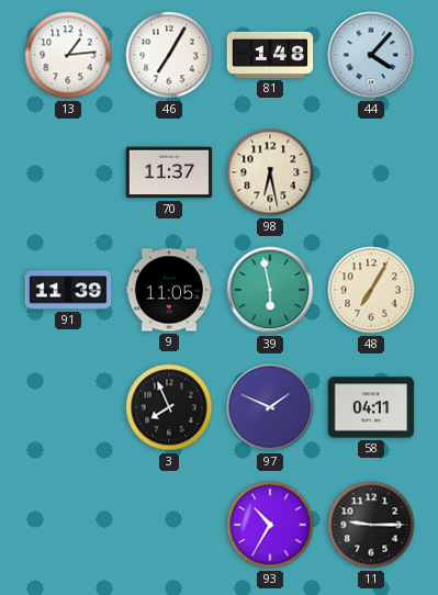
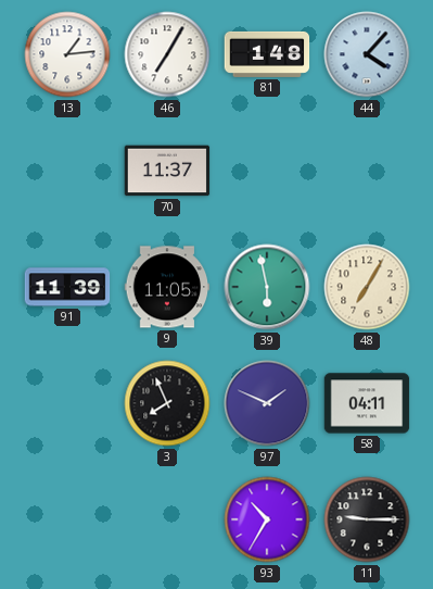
98: 6:28 -> none (270, 172)
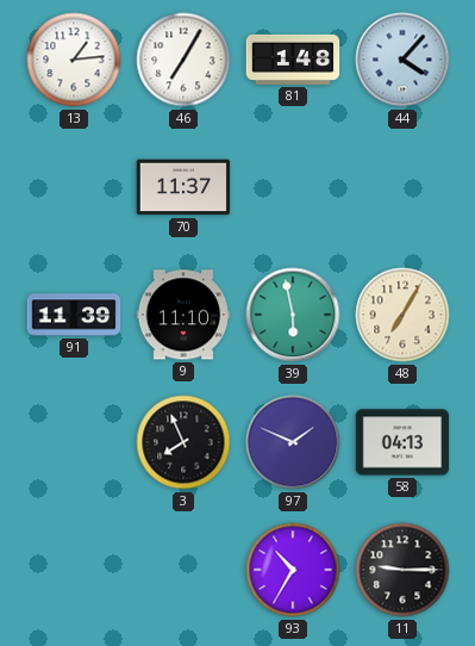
9: 11:05 -> 11:10 (183, 315)
58: 04:11 -> 04:13 (402, 442)
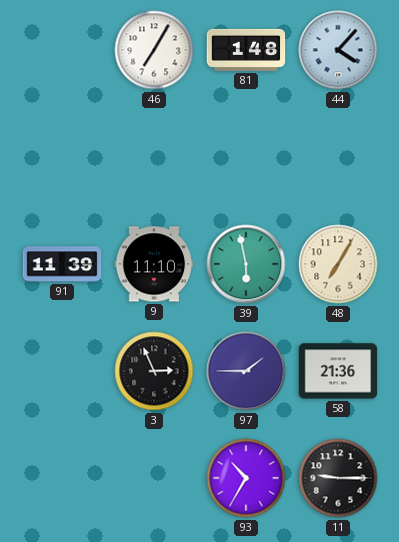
13: 1:14 -> none (74, 60)
70: 11:37 -> none (183, 187)
3: 7:56 -> 2:56 (154, 371)
97: 1:49 -> 1:45 (246, 371)
58: 04:13 -> 21:36 (338, 371)
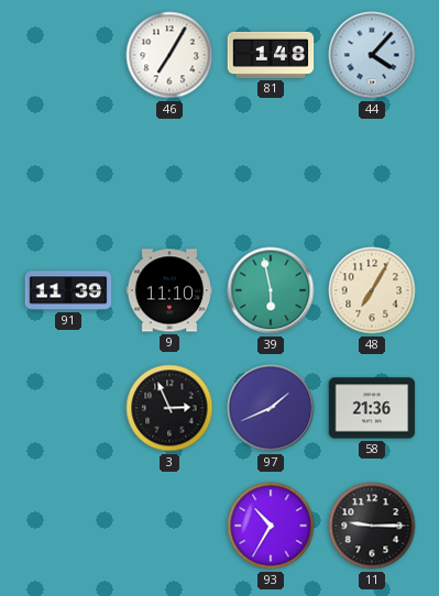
97: 1:45 -> 1:41 (271, 408)
